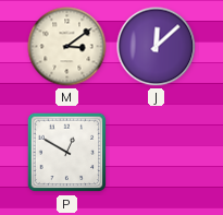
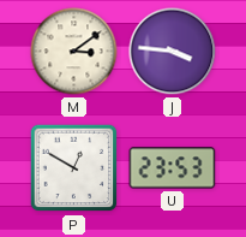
J: 12:08 -> 3:46 (173, 52)
U: none -> 23:53 (173, 168)
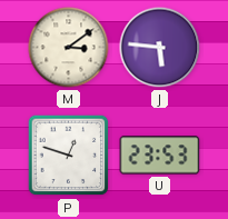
J: 3:46 -> 5:46 (160, 48)
P: 12:50 -> 12:48 (69, 156)
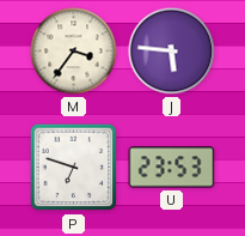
M: 3:09 -> 3:36 (74, 52)
P: 12:48 -> 6:48 (74, 168)
